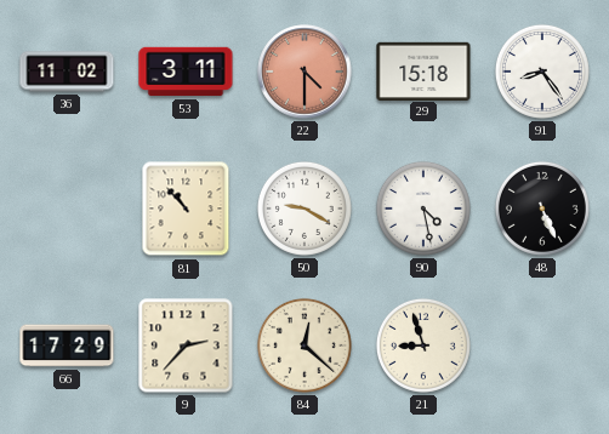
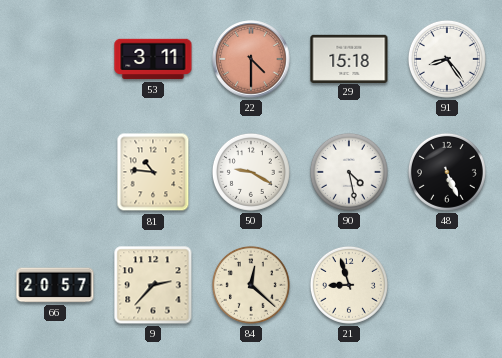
36: 11:02 -> none (67, 72)
81: 10:53 -> 10:46 (153, 172)
66: 17:29 -> 20:57 (55, 285)
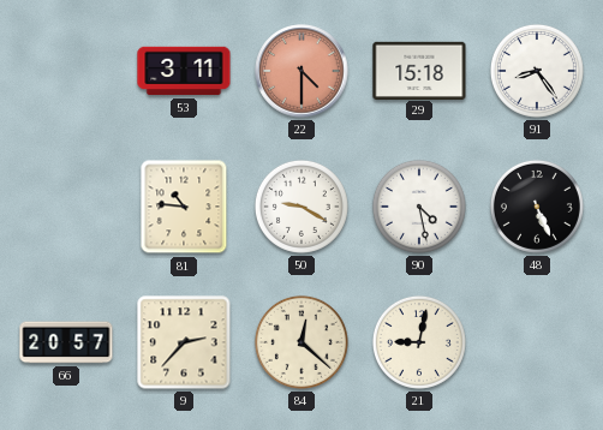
21: 8:57 -> 9:02 (419, 342)
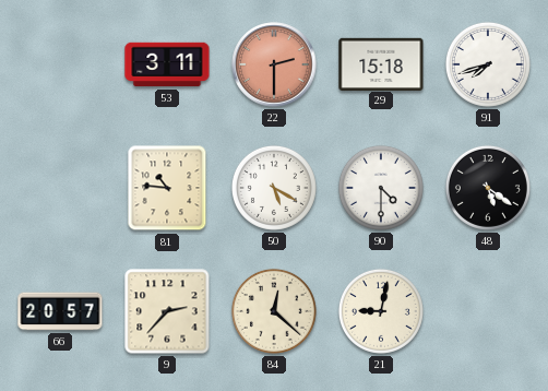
22: 4:30 -> 2:30 (274, 64)
91: 8:24 -> 7:42 (488, 64)
50: 9:20 -> 5:20 (274, 188)
90: 4:28 -> 4:30 (381, 188)
48: 5:26 -> 5:21 (488, 188)
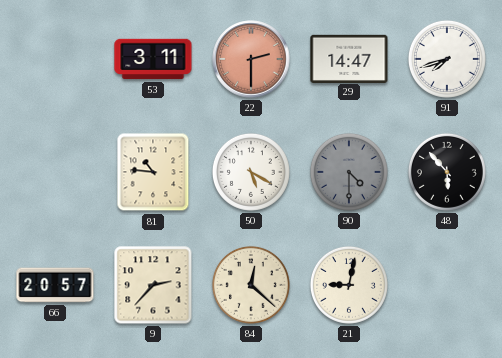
29: 15:18 -> 14:47 (349, 58)
90 dial: white -> grey (349, 172)
48: 5:21 -> 5:53 (447, 172)
